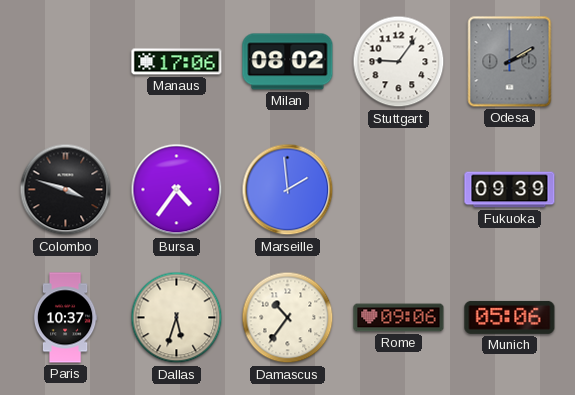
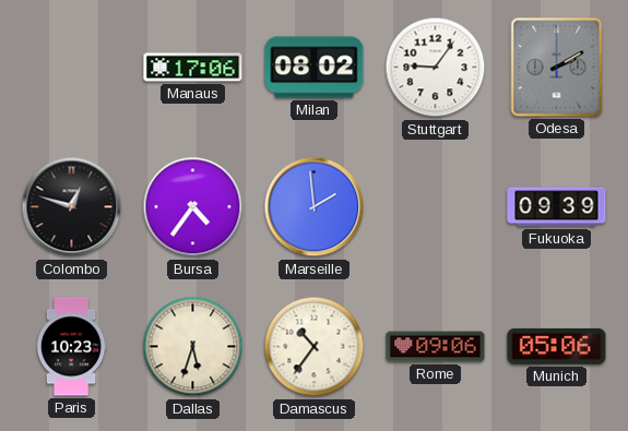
Colombo: 3:48 -> 12:48 (72, 207)
Paris: 10:37 -> 10:23 (71, 347)
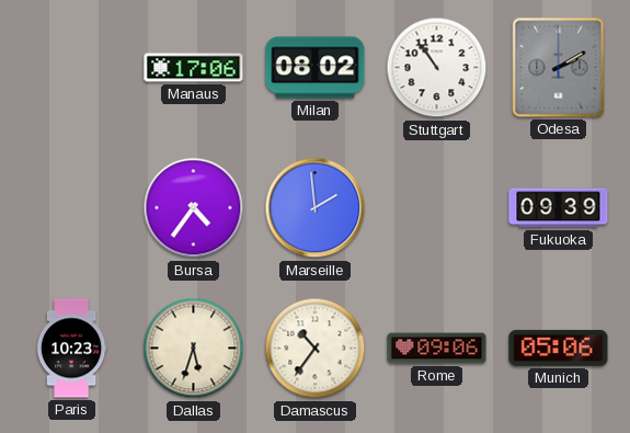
Stuttgart: 9:06 -> 10:54 (437, 68)
Colombo: 12:48 -> none (72, 207)
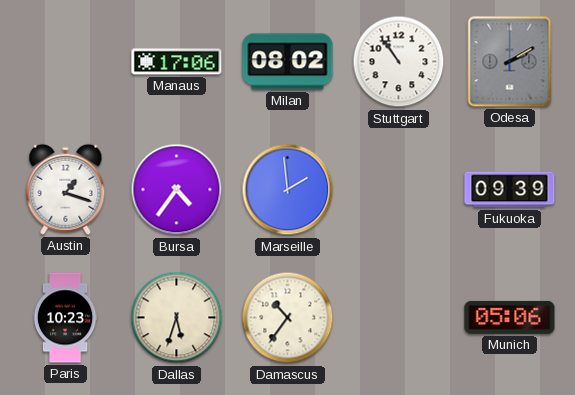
Austin: none -> 1:18 (66, 189)
Rome: 09:06 -> none (437, 349)
